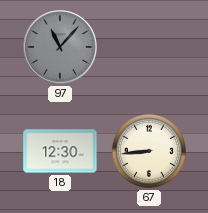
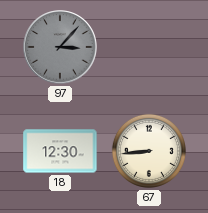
97: 11:07 -> 3:07 (60, 47)
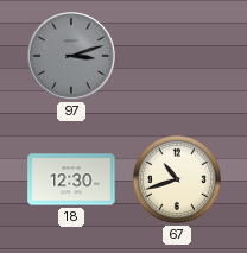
97: 3:07 -> 3:12 (71, 56)
67: 8:44 -> 10:42 (177, 179)
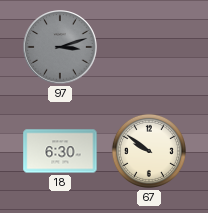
18: 12:30 -> 6:30 (60, 151)
67: 10:42 -> 9:51 (149, 151)
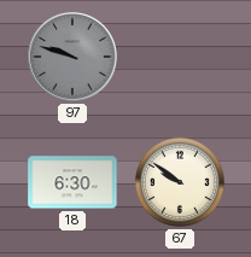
97: 3:12 -> 9:48 (72, 57)
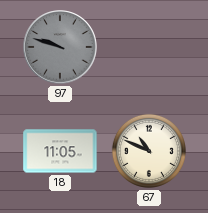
18: 6:30 -> 11:05 (60, 151)
67: 9:51 -> 10:49 (149, 151)
